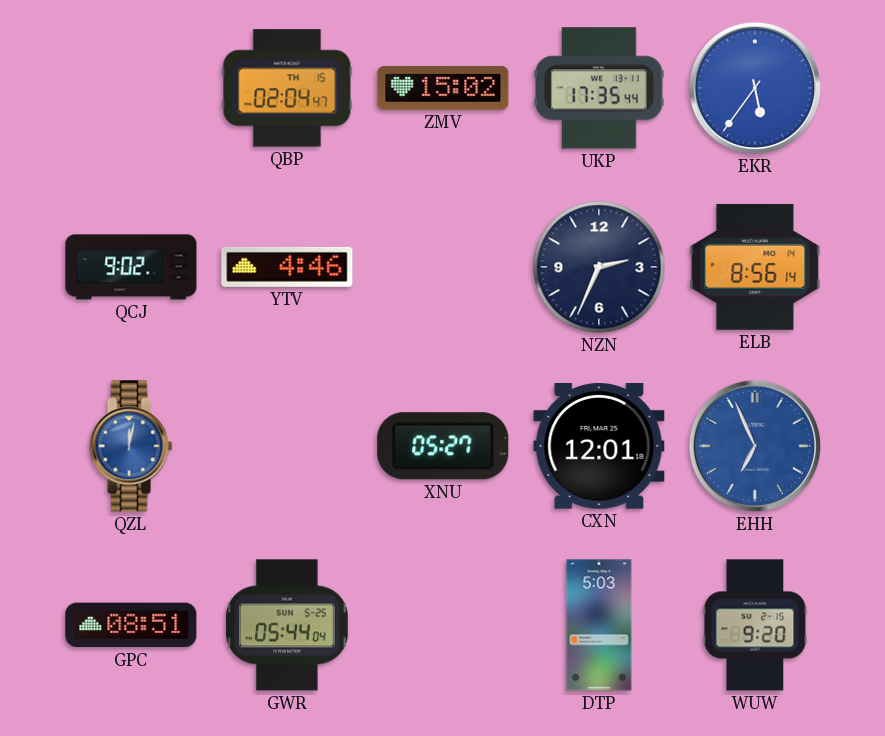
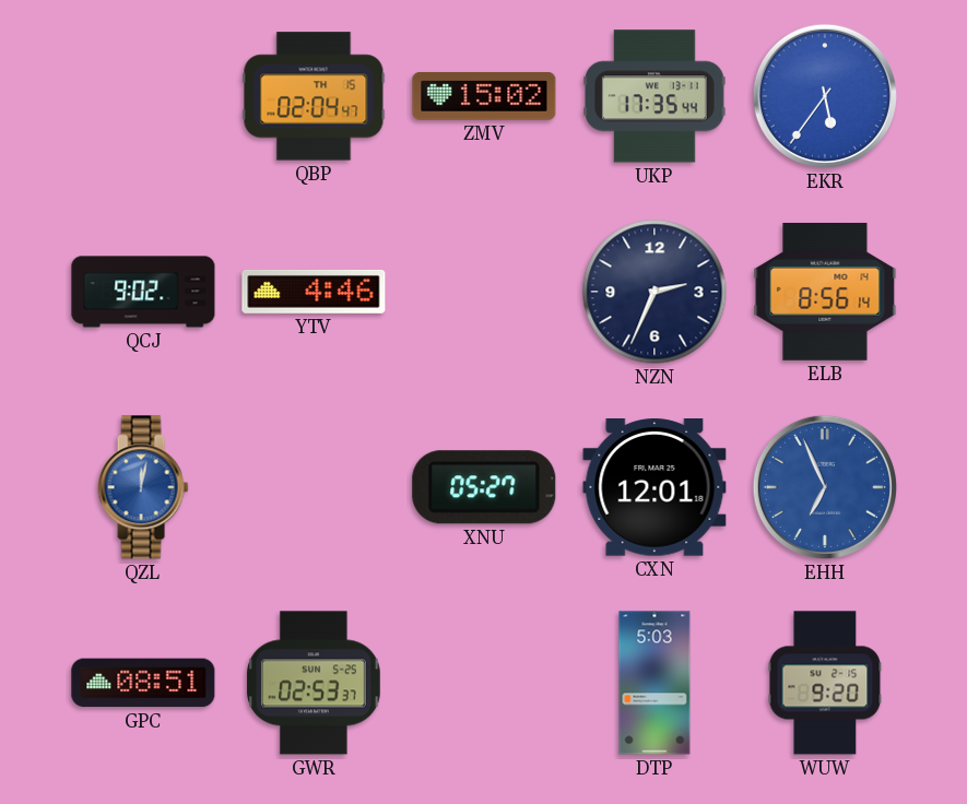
GWR: 05:44 -> 02:53 (315, 683)
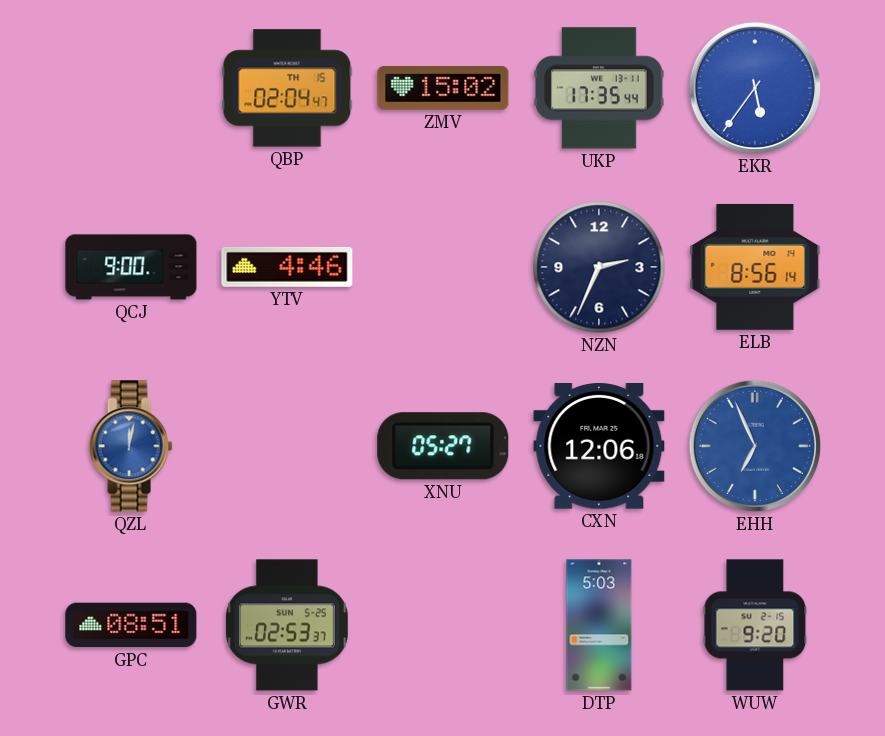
QCJ: 9:02 -> 9:00 (131, 267)
CXN: 12:01 -> 12:06 (599, 447)
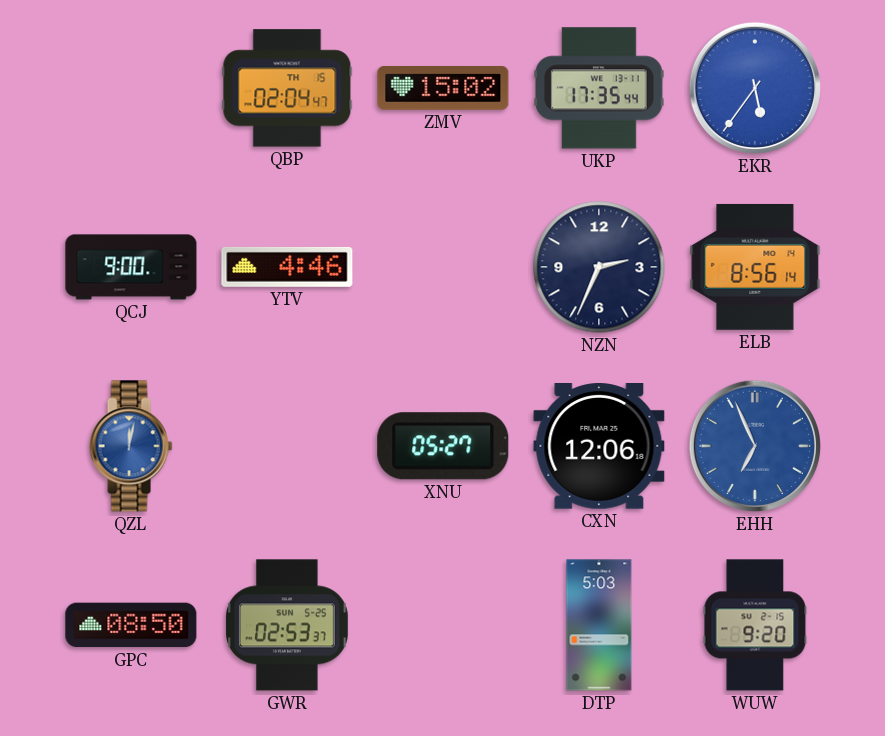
GPC: 08:51 -> 08:50 (131, 625)
